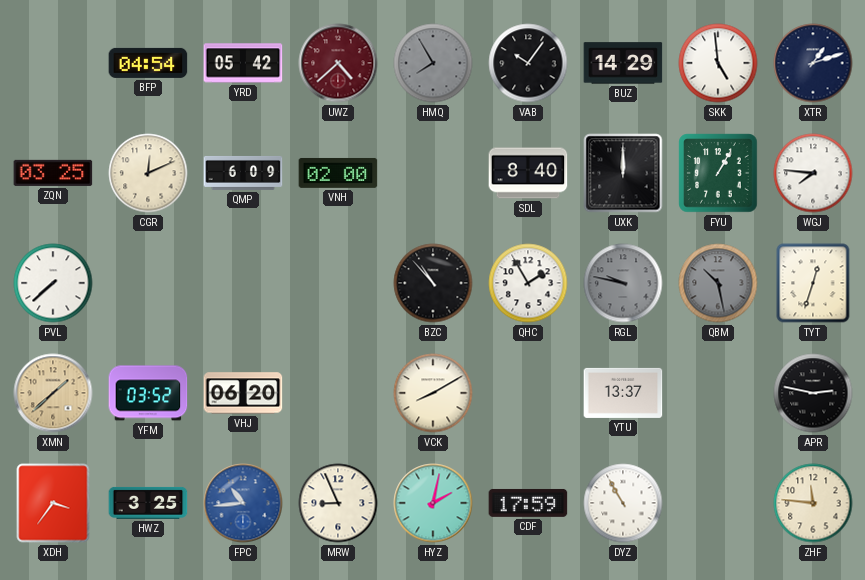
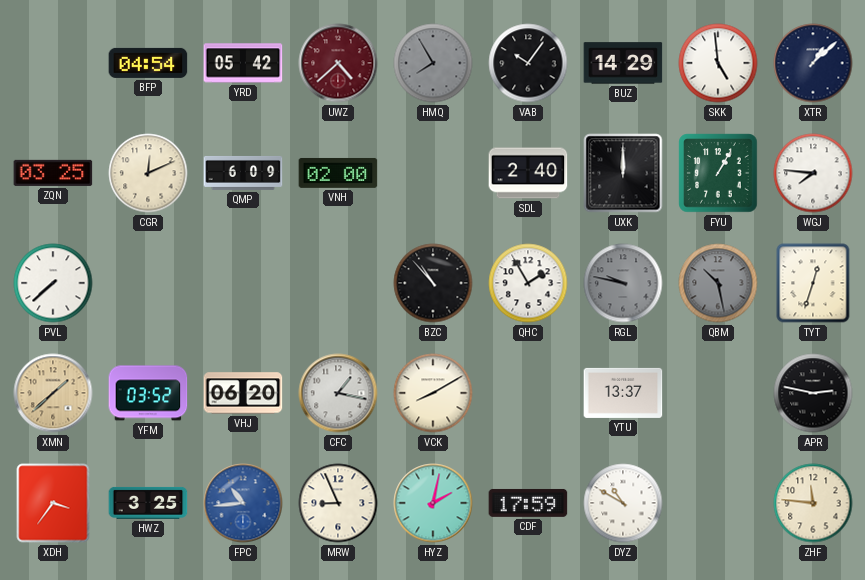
XTR: 1:12 -> 1:08 (813, 63)
SDL: 8:40 -> 2:40 (528, 173)
CFC: none -> 1:17 (338, 393)
DYZ: 10:55 -> 10:50 (623, 503)
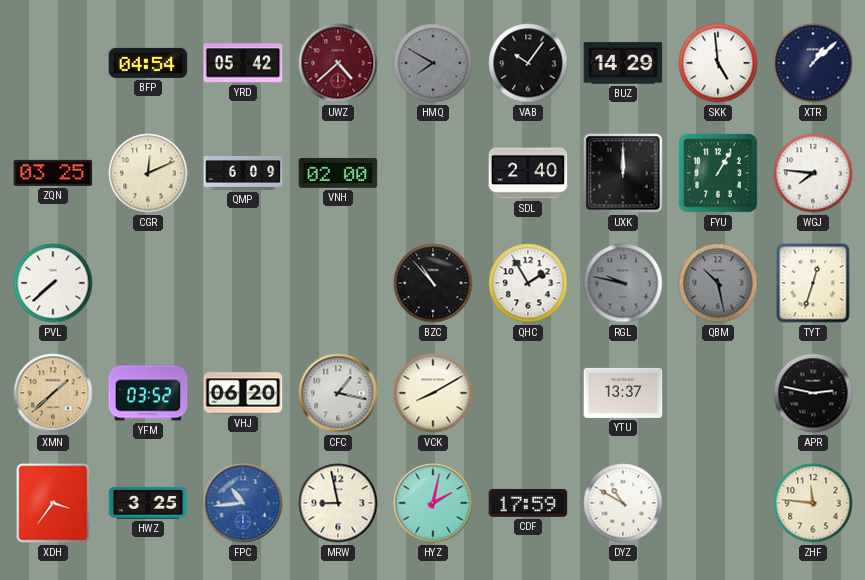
HMQ: 7:55 -> 7:50 (433, 63)
MRW: 8:56 -> 8:58 (338, 503)
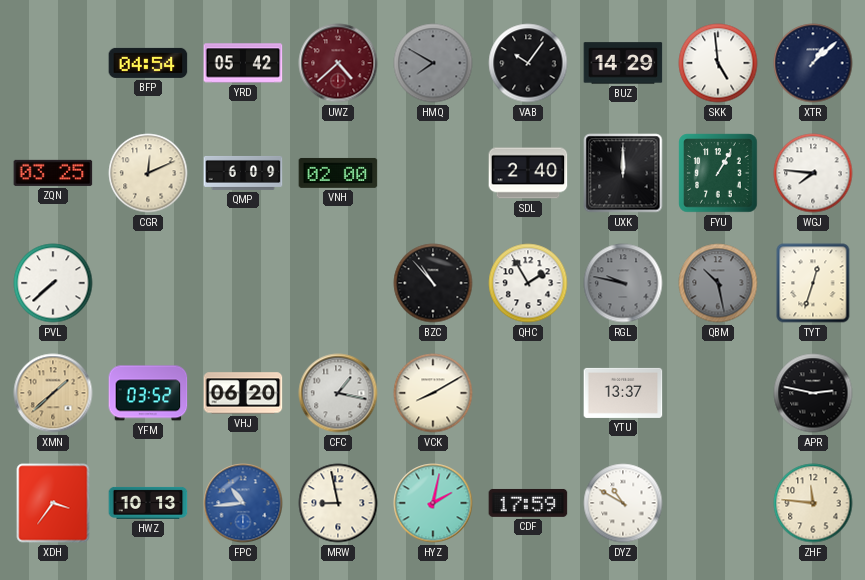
HWZ: 3:25 -> 10:13 (148, 503)
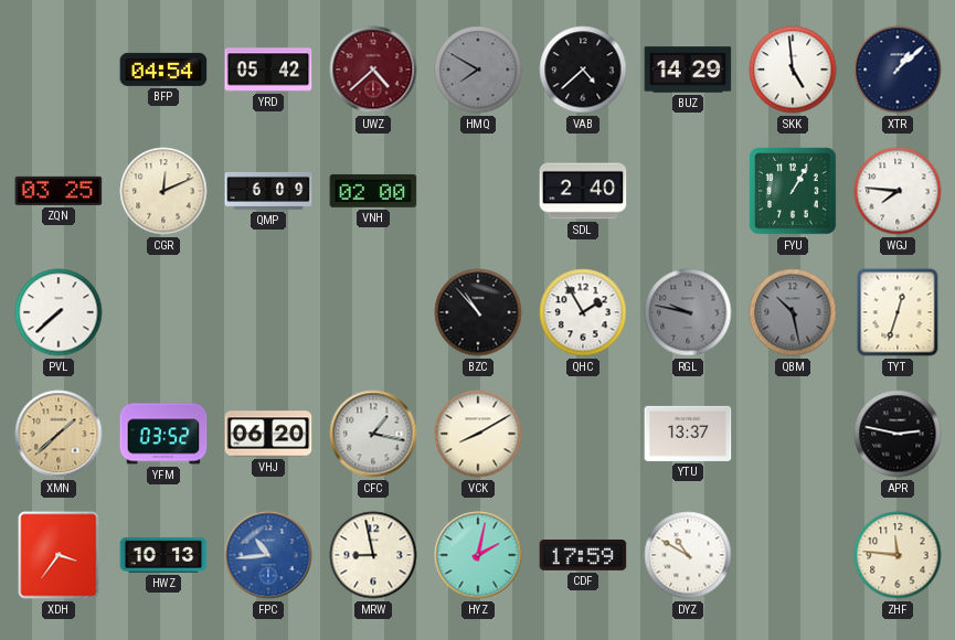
VAB: 10:06 -> 4:38 (583, 70)
UXK: 12:00 -> none (623, 173)
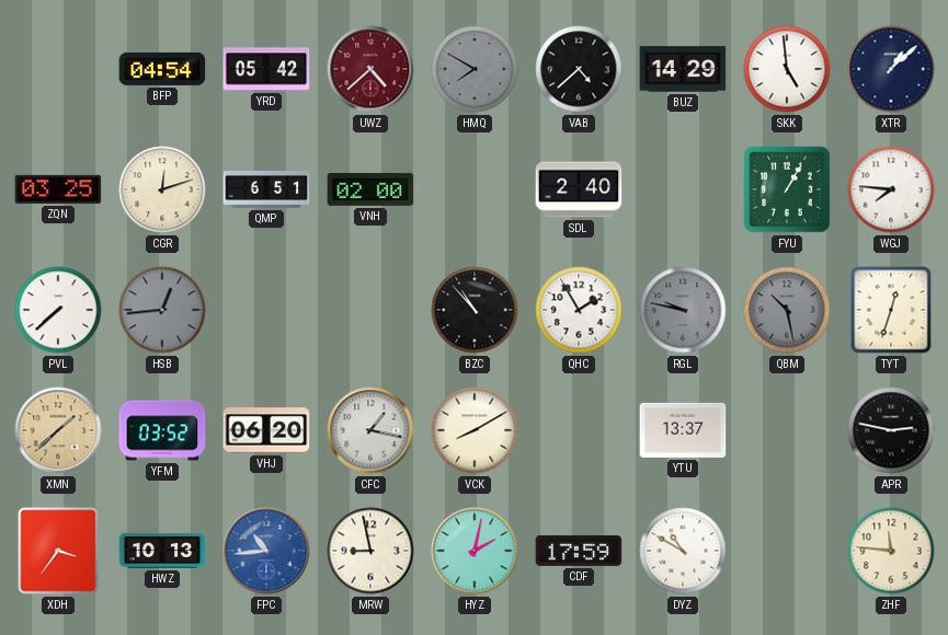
CGR: 12:11 -> 12:12 (162, 189)
QMP: 6:09 -> 6:51 (266, 189)
HSB: none -> 12:44 (162, 310)
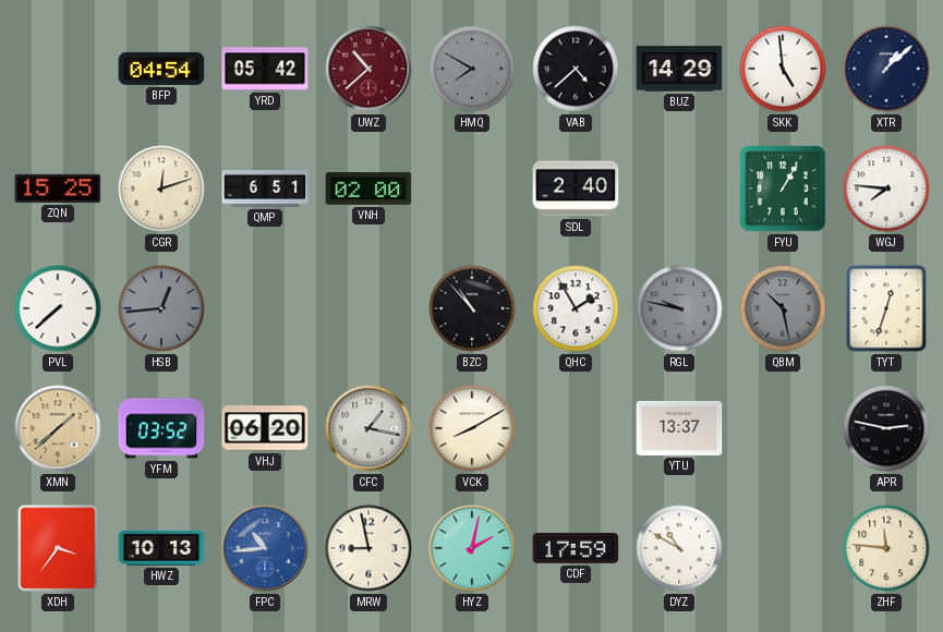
UWZ: 4:38 -> 10:38 (368, 69)
ZQN: 03:25 -> 15:25 (58, 189)
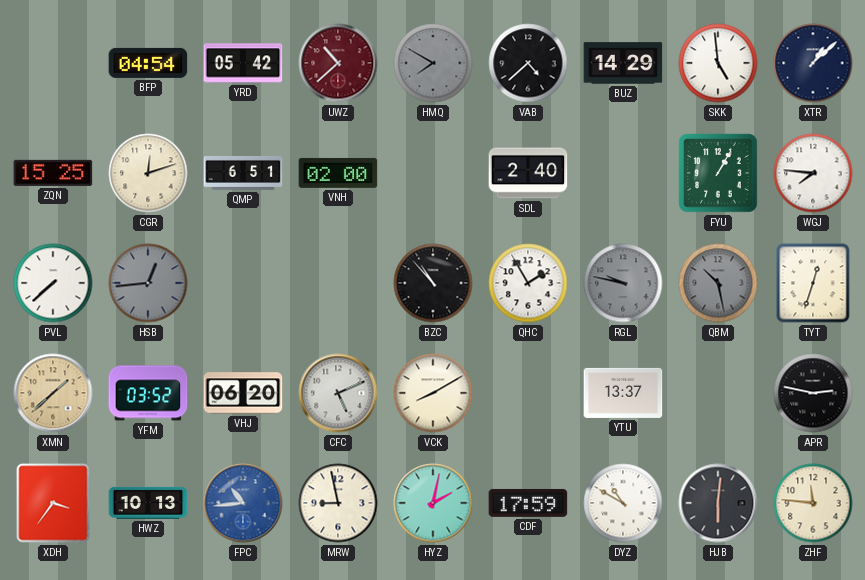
CFC: 1:17 -> 5:11 (338, 393)
HJB: none -> 6:01 (718, 503)
